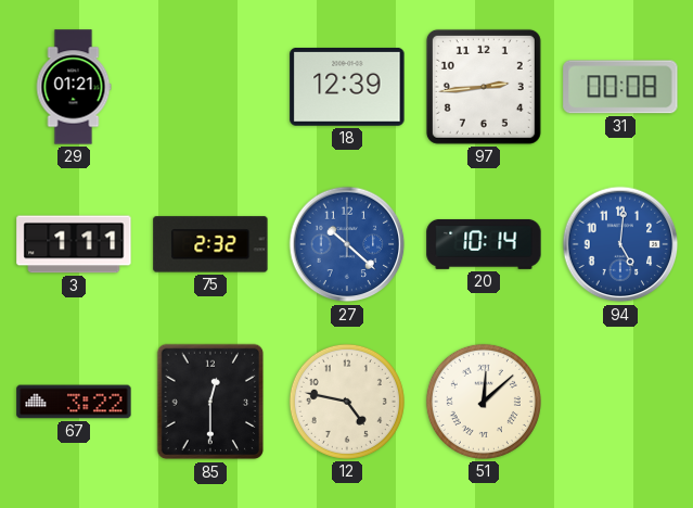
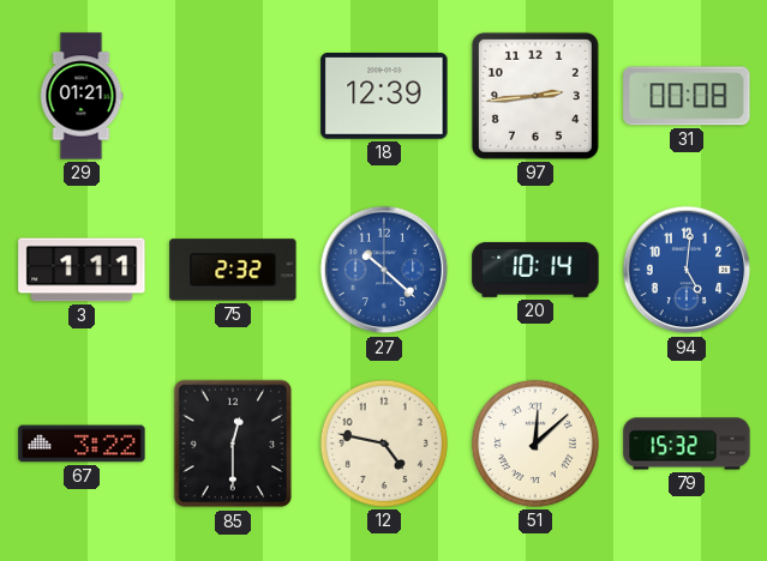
79: none -> 15:32 (687, 444)
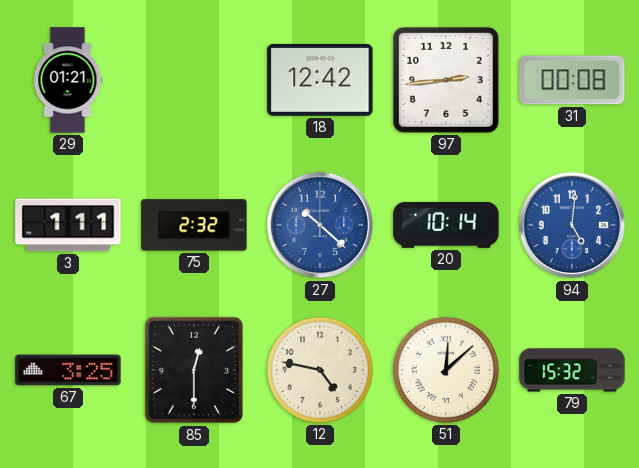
18: 12:39 -> 12:42 (320, 80)
67: 3:22 -> 3:25 (68, 370)
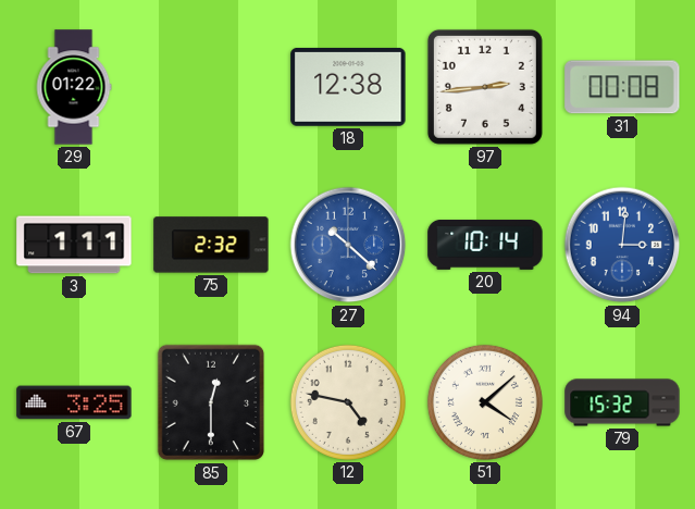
29: 01:21 -> 01:22 (74, 87)
18: 12:42 -> 12:38 (348, 87)
94: 5:01 -> 3:01 (622, 245)
51: 12:08 -> 4:08 (485, 402)
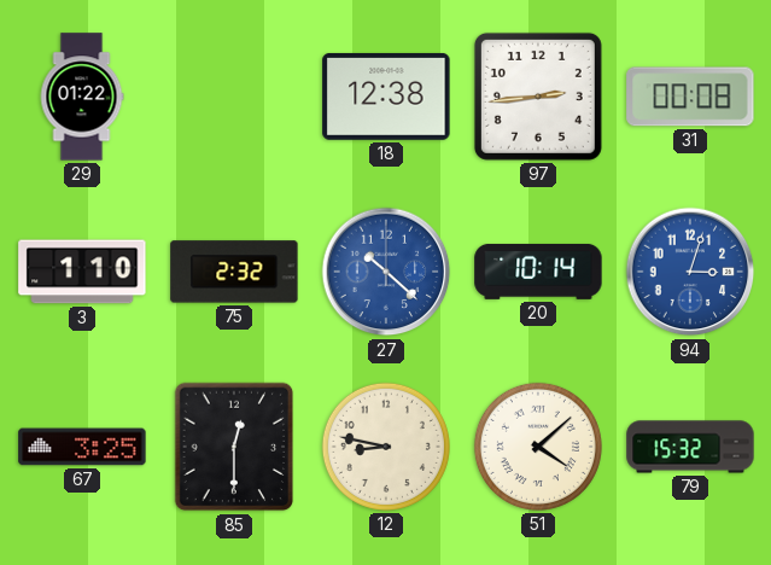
3: 1:11 -> 1:10 (82, 272)
94: 3:01 -> 3:03 (690, 272)
12: 4:47 -> 8:47 (386, 447)
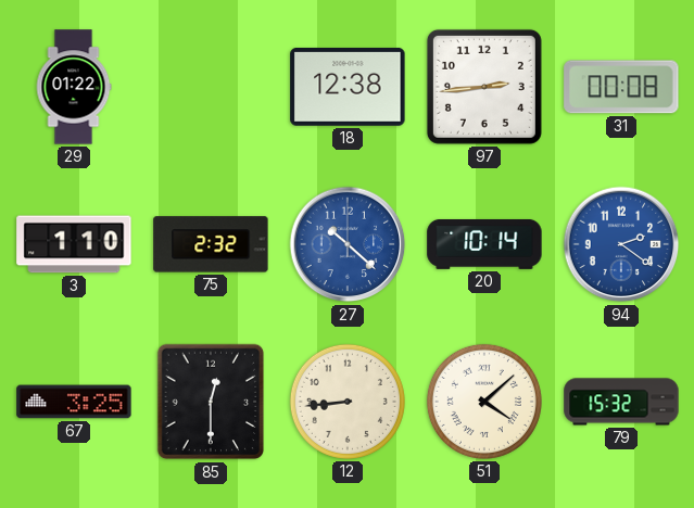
94: 3:03 -> 2:21 (621, 244)
12: 8:47 -> 8:44 (348, 402)
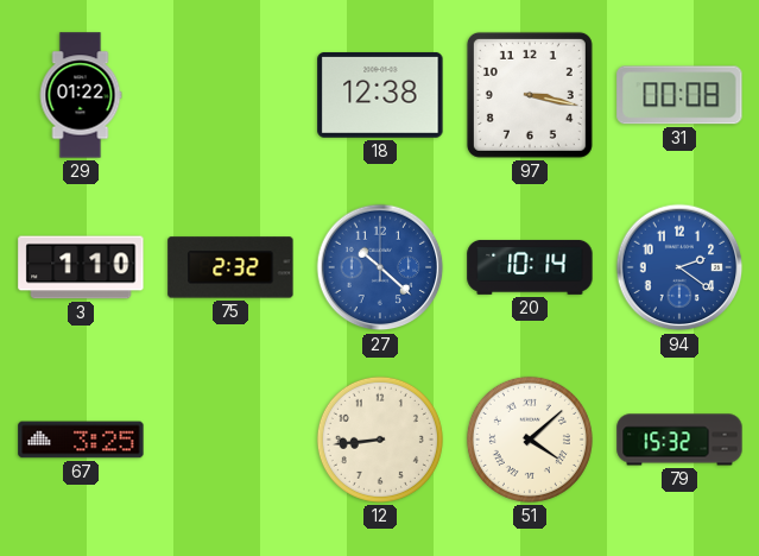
97: 2:44 -> 3:17 (530, 95)
85: 12:30 -> none (211, 402)
